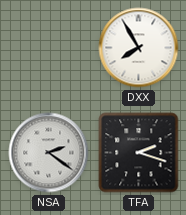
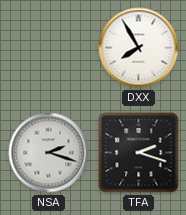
NSA: 2:21 -> 2:18 (49, 153)
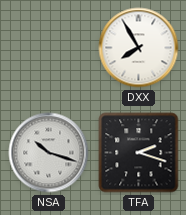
NSA: 2:18 -> 10:18 (49, 153)
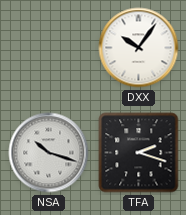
DXX: 7:55 -> 10:06 (139, 48)
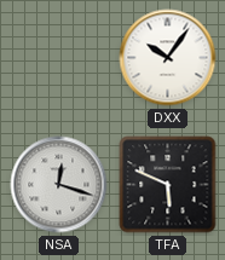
NSA: 10:18 -> 12:18 (59, 185)
TFA: 2:18 -> 5:49 (168, 185)
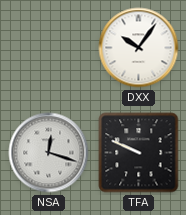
TFA: 5:49 -> 9:49 (139, 153)
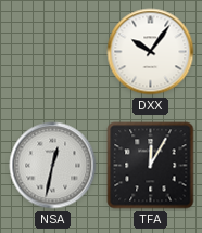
NSA: 12:18 -> 12:32 (53, 166)
TFA: 9:49 -> 12:05 (151, 166)
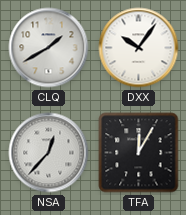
CLQ: none -> 1:40 (49, 48)
NSA: 12:32 -> 12:37 (49, 153)
